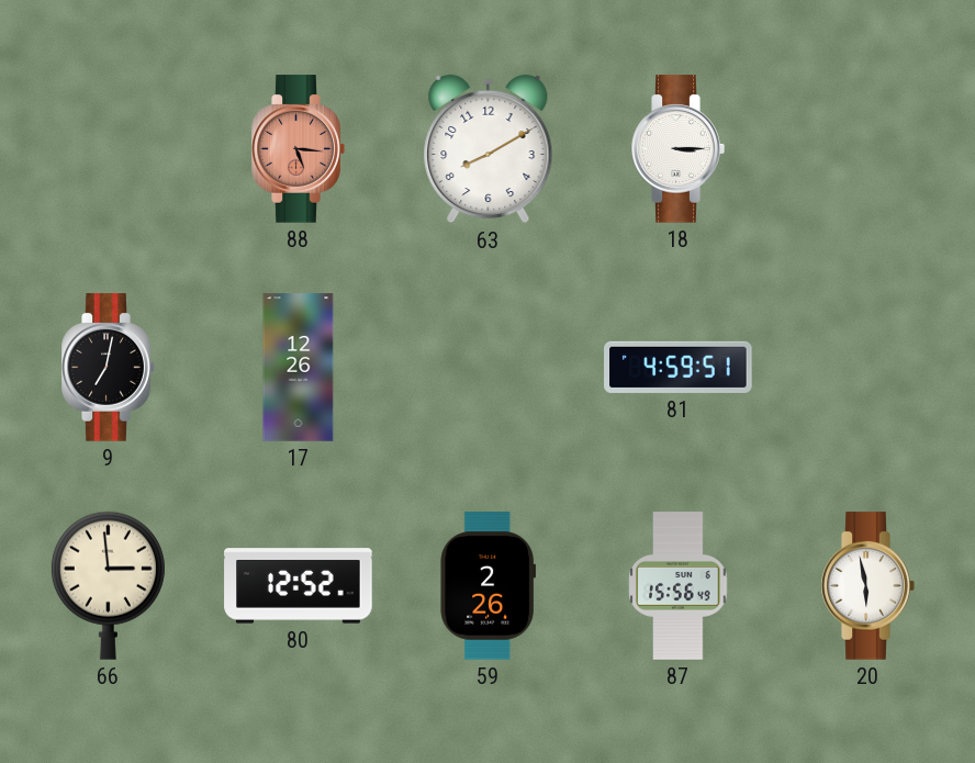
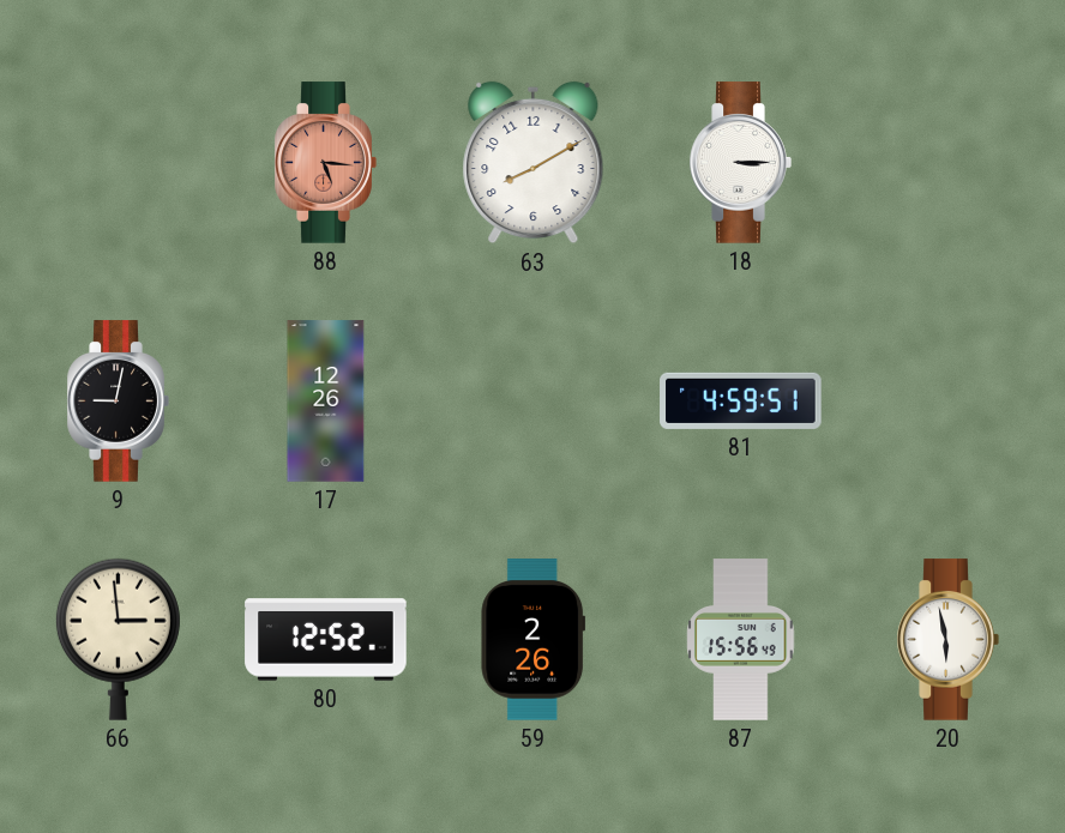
9: 7:02 -> 9:02 (118, 402)
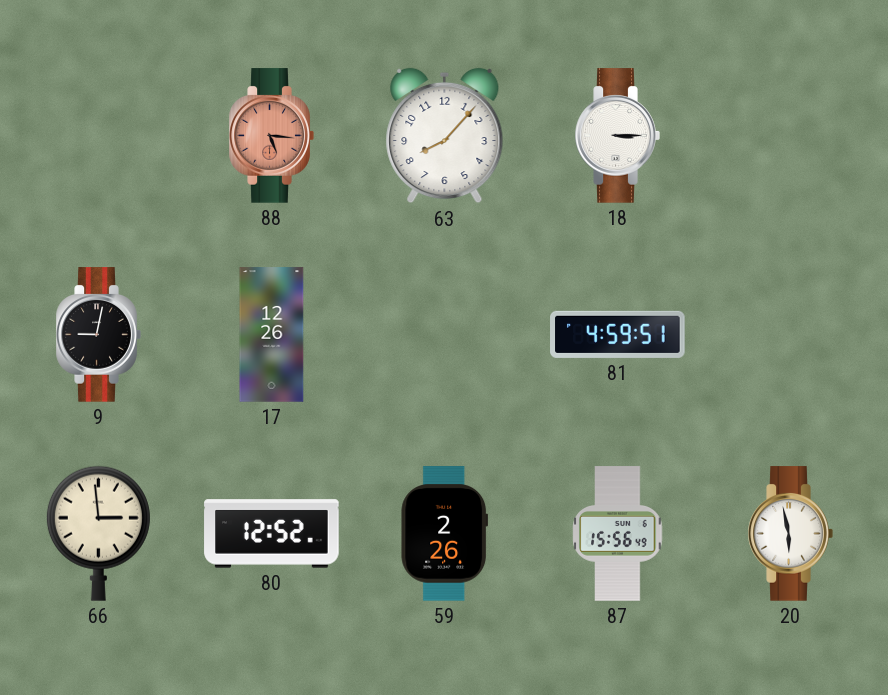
63: 8:10 -> 8:07 (445, 136)
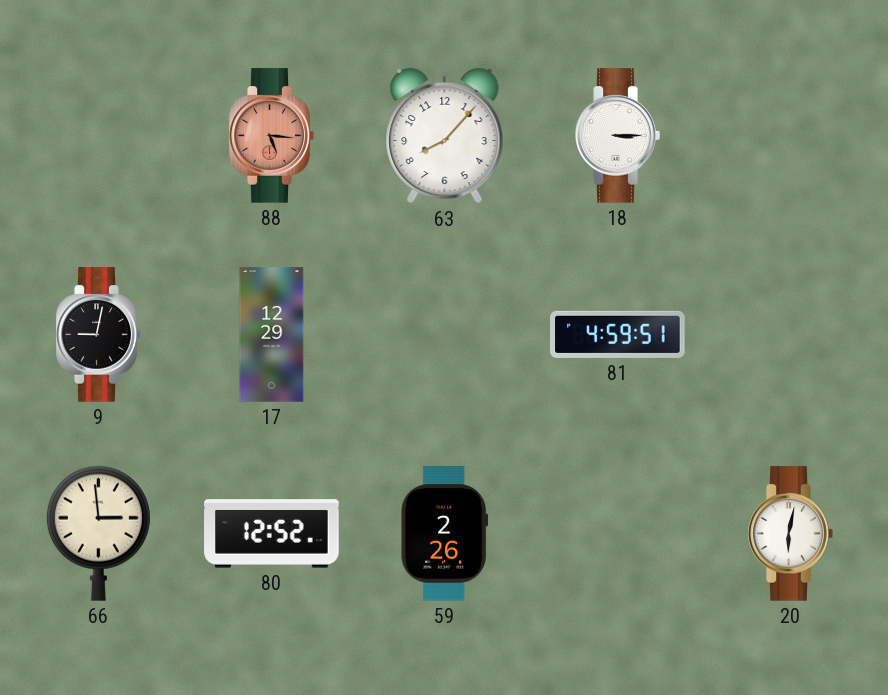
17: 12:26 -> 12:29 (272, 335)
87: 15:56 -> none (618, 534)
20: 5:58 -> 6:02 (790, 534)
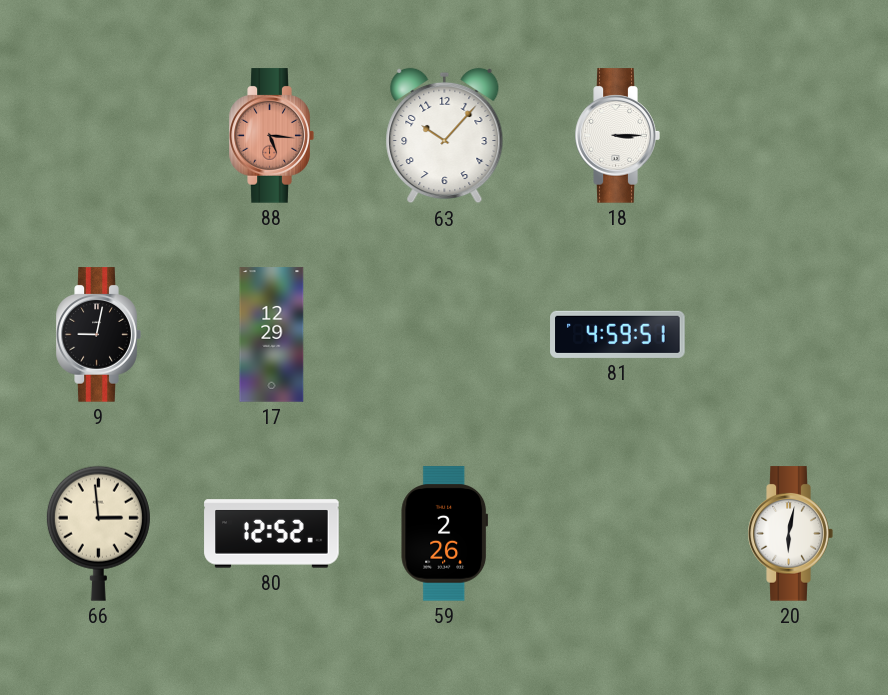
63: 8:07 -> 10:07 (445, 136)
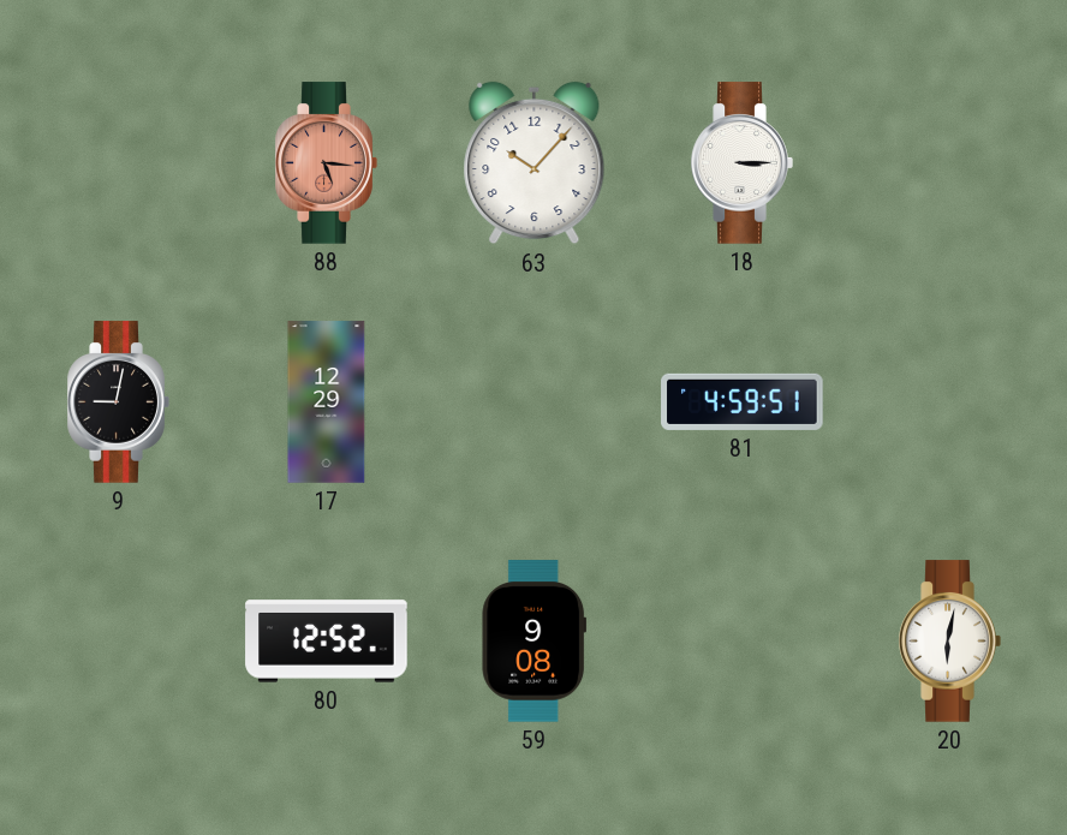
66: 2:59 -> none (98, 533)
59: 2:26 -> 9:08 (535, 642)
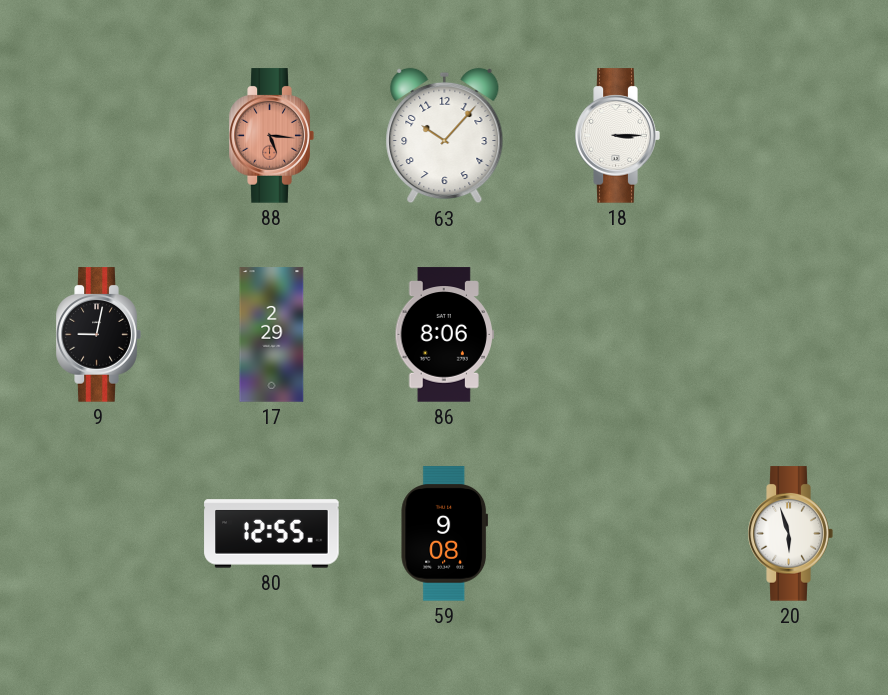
17: 12:29 -> 2:29 (272, 335)
86: none -> 8:06 (444, 335)
81: 4:59 -> none (743, 401)
80: 12:52 -> 12:55 (272, 534)
20: 6:02 -> 5:57 (790, 534)
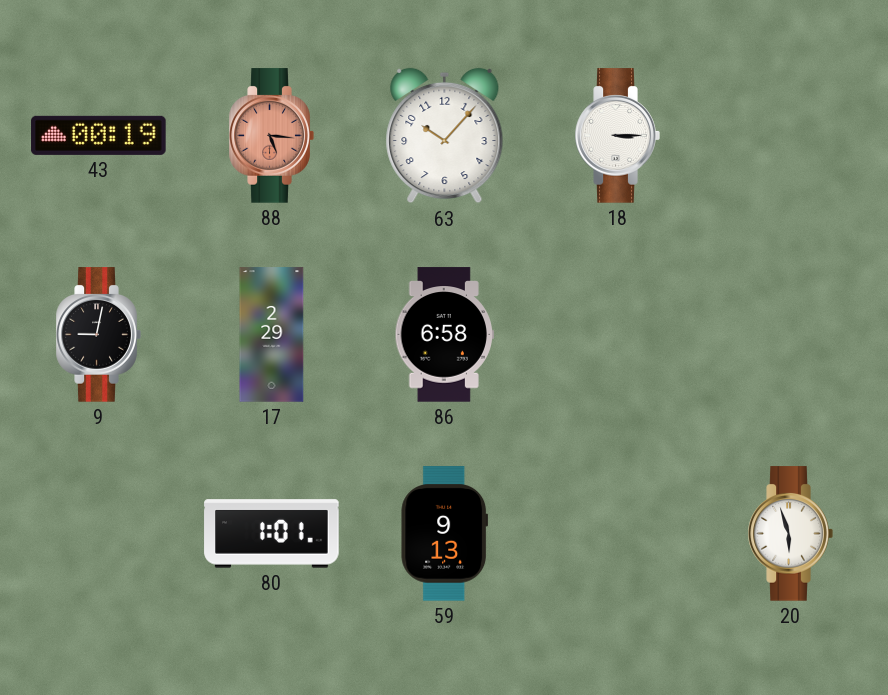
43: none -> 00:19 (99, 135)
86: 8:06 -> 6:58 (444, 335)
80: 12:55 -> 1:01 (272, 534)
59: 9:08 -> 9:13 (445, 534)
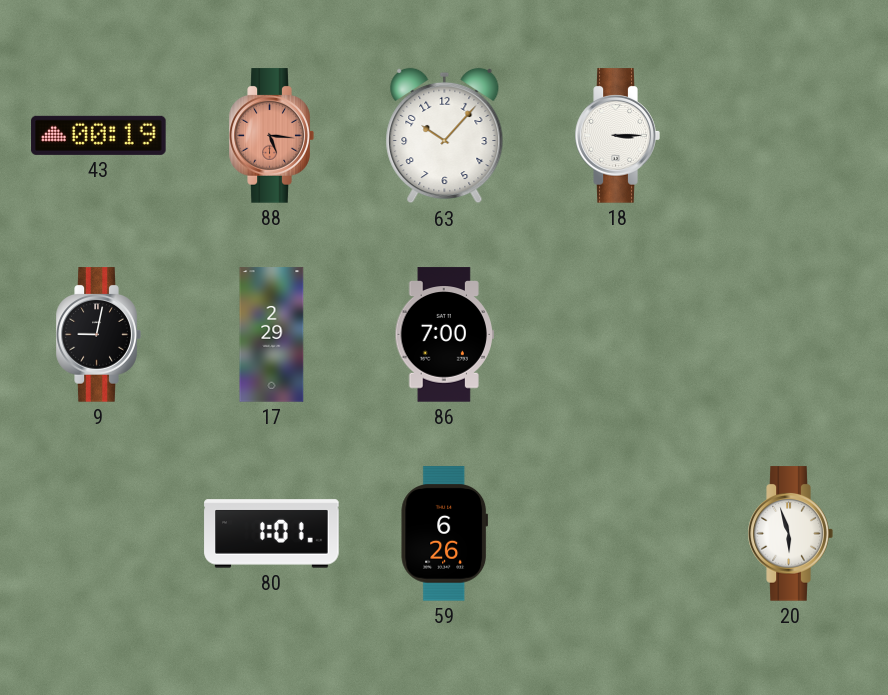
86: 6:58 -> 7:00 (444, 335)
59: 9:13 -> 6:26 (445, 534)
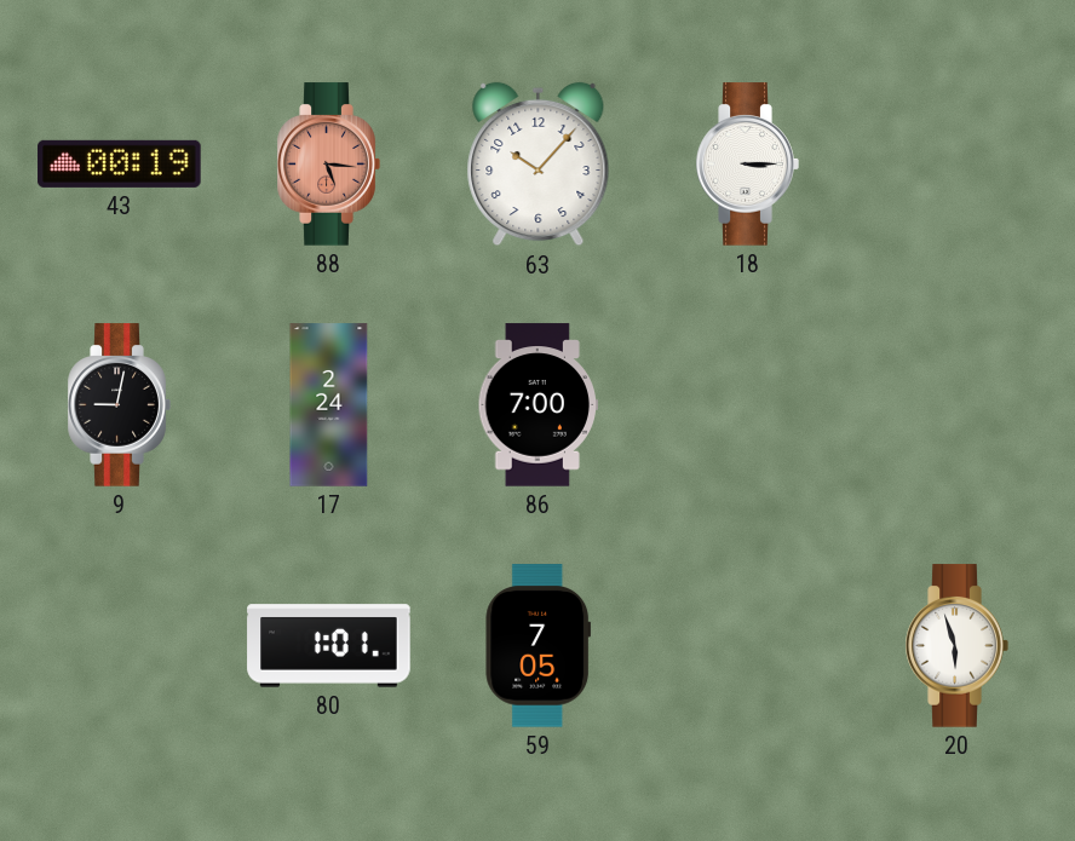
17: 2:29 -> 2:24 (329, 405)
59: 6:26 -> 7:05 (539, 646)
